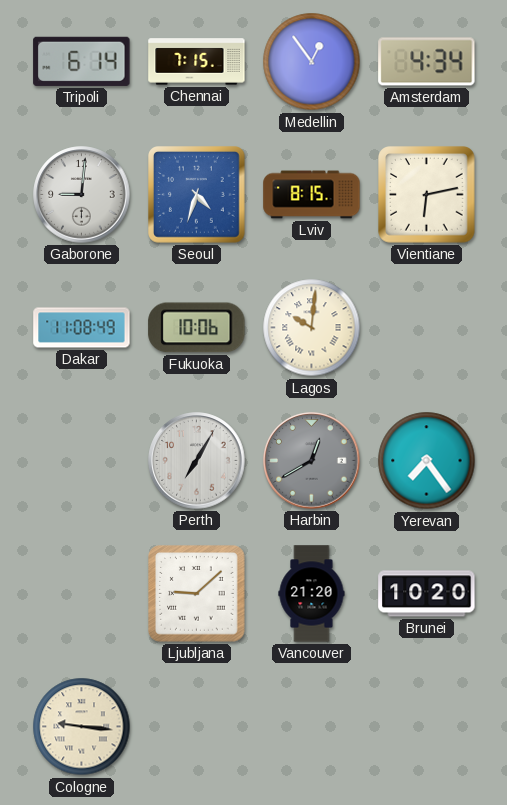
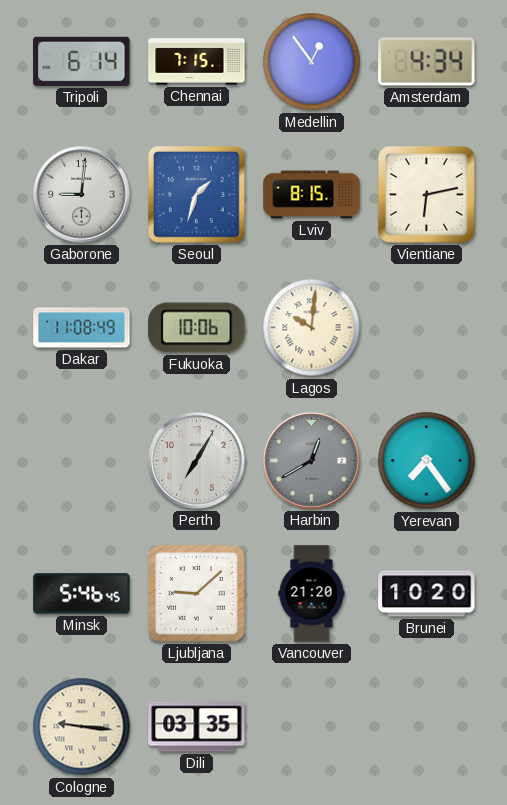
Seoul: 4:33 -> 1:33 (197, 195)
Minsk: none -> 5:46 (82, 594)
Dili: none -> 03:35 (197, 727)
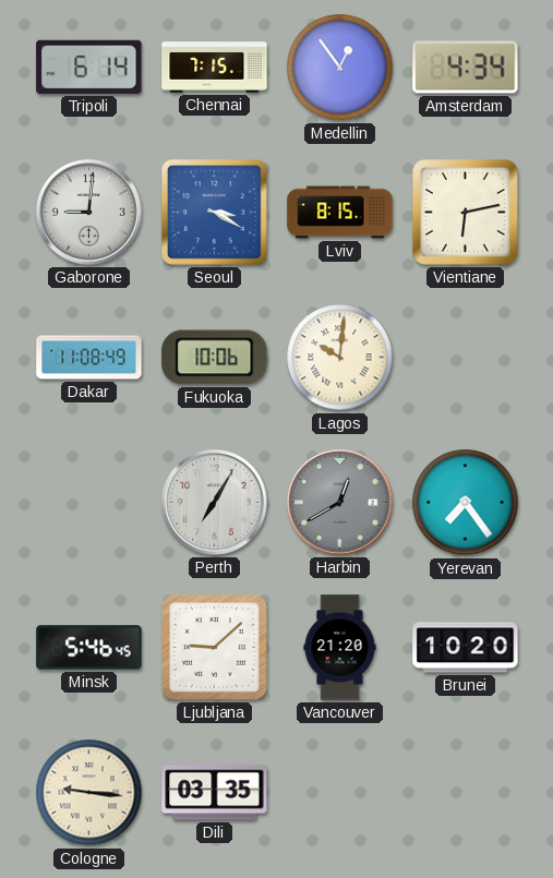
Seoul: 1:33 -> 3:20 (215, 213)
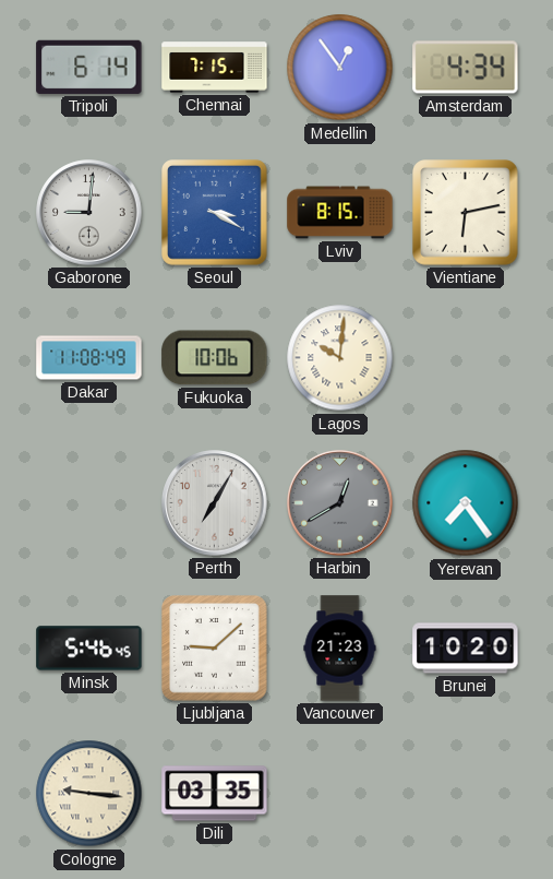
Vancouver: 21:20 -> 21:23 (340, 649)
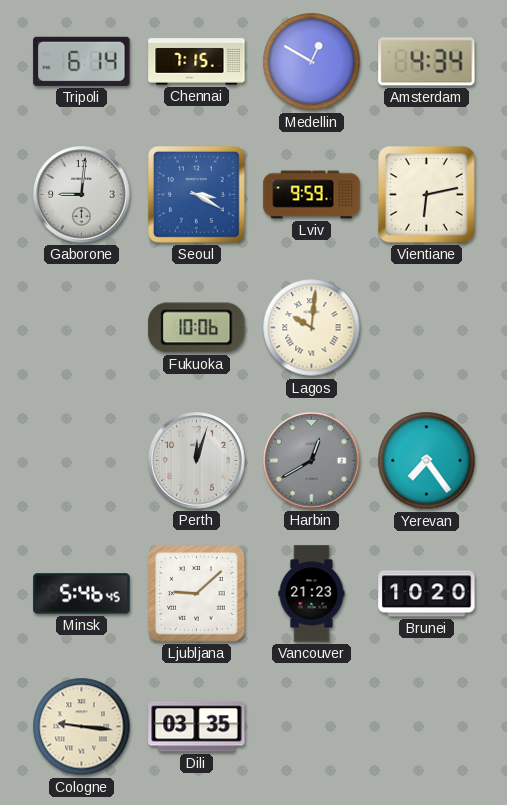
Medellin: 12:54 -> 12:50 (312, 62)
Lviv: 8:15 -> 9:59 (312, 195)
Dakar: 11:08 -> none (89, 358)
Perth: 7:05 -> 12:03 (197, 461)
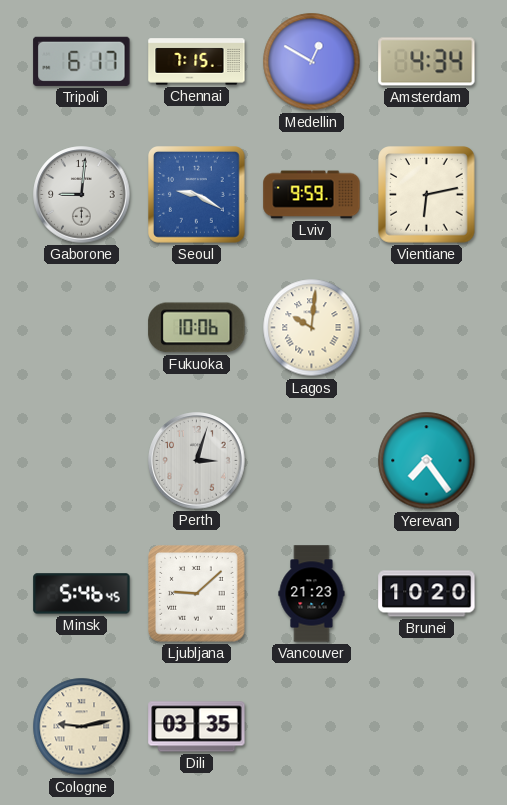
Tripoli: 6:14 -> 6:17 (82, 61)
Seoul: 3:20 -> 9:20 (197, 195)
Perth: 12:03 -> 3:03 (197, 461)
Harbin: 12:40 -> none (312, 461)
Cologne: 9:16 -> 9:13 (82, 727)
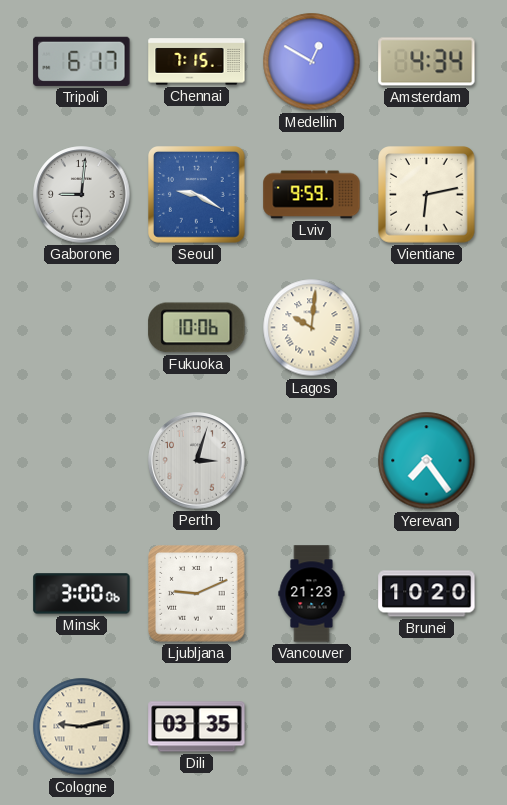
Minsk: 5:46 -> 3:00 (82, 594)
Ljubljana: 9:08 -> 9:11 (197, 594)
